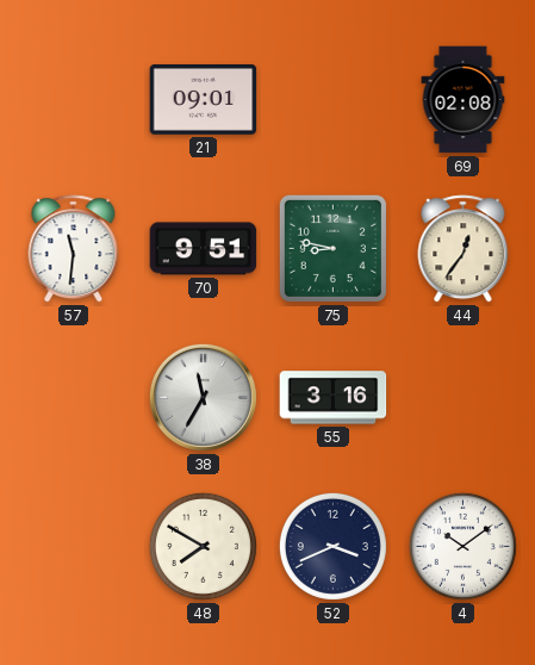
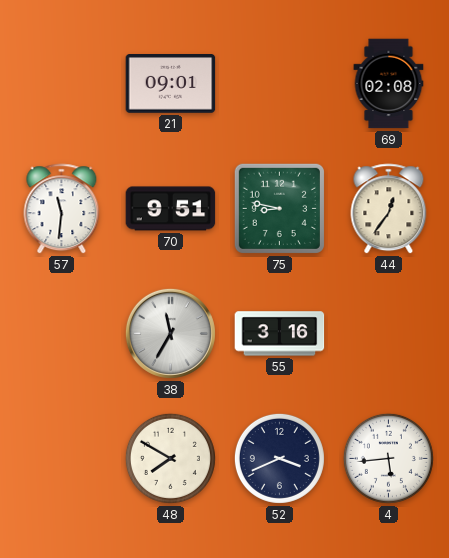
4: 10:09 -> 5:44 (388, 458)
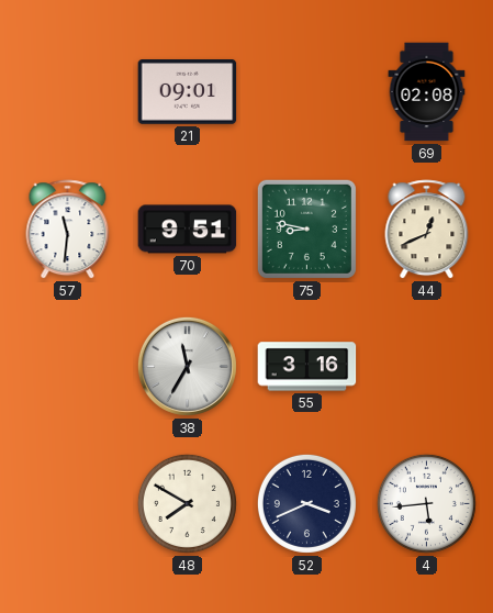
44: 12:36 -> 12:41 (427, 230)
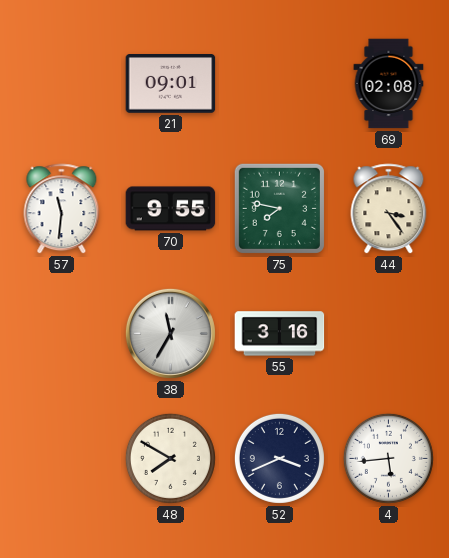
70: 9:51 -> 9:55 (171, 209)
75: 8:47 -> 7:47 (279, 208)
44: 12:41 -> 3:24 (389, 209)
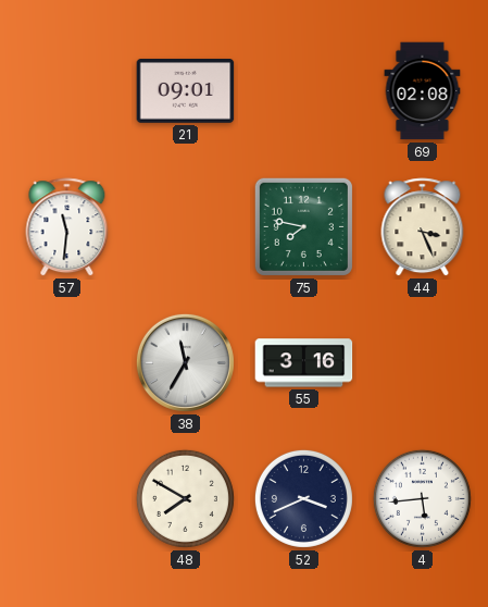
70: 9:55 -> none (171, 209)
44: 3:24 -> 3:26 (423, 227)
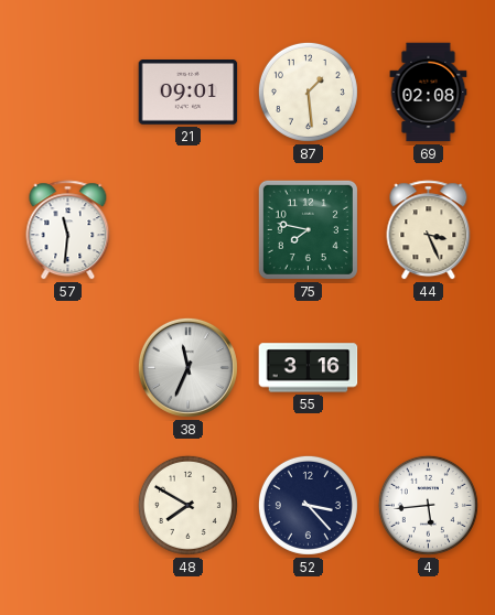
87: none -> 1:29 (308, 91)
38: 11:35 -> 11:34 (187, 367)
52: 3:41 -> 3:23 (308, 505)
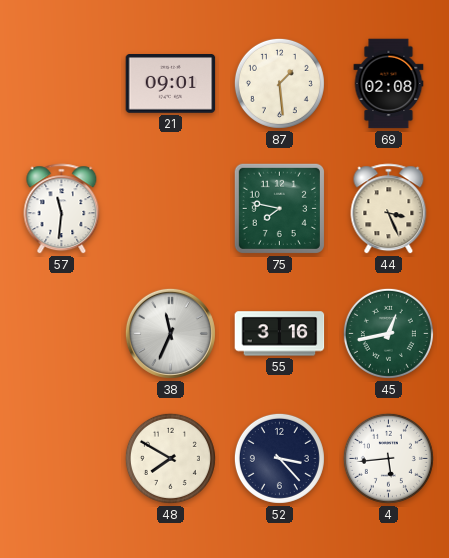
45: none -> 12:43 (388, 333)
